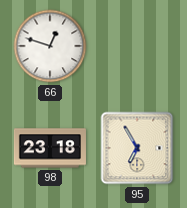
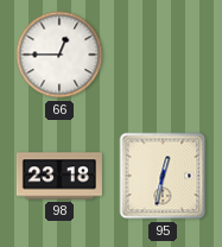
66: 12:48 -> 12:45 (59, 55)
95: 6:55 -> 12:32 (163, 176)
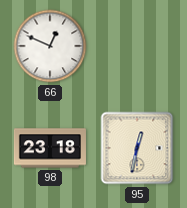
66: 12:45 -> 12:49 (50, 46)
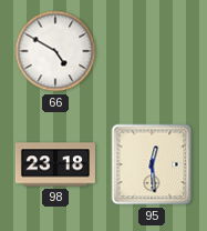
66: 12:49 -> 4:50 (55, 51)
95: 12:32 -> 12:29 (152, 164)
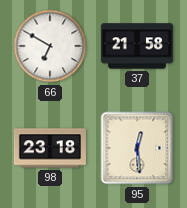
66: 4:50 -> 6:50 (50, 46)
37: none -> 21:58 (137, 46)
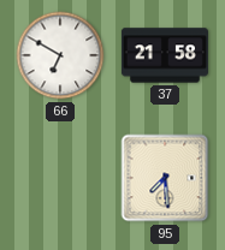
98: 23:18 -> none (50, 148)
95: 12:29 -> 7:29 (165, 178)
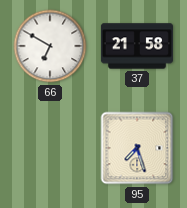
95: 7:29 -> 7:27 (137, 148)
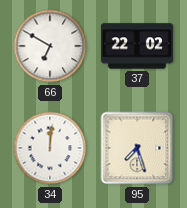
37: 21:58 -> 22:02 (137, 46)
34: none -> 12:01 (50, 148)
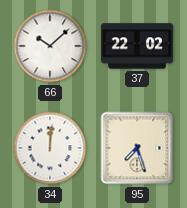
66: 6:50 -> 10:08 (50, 46)
